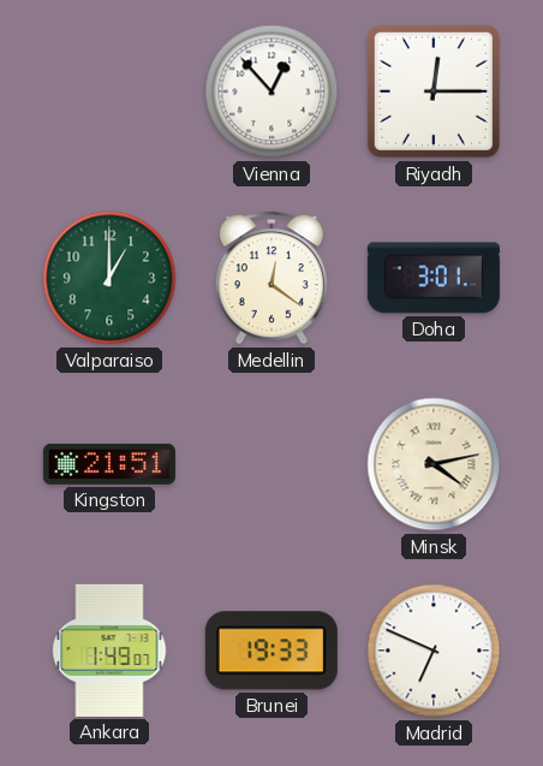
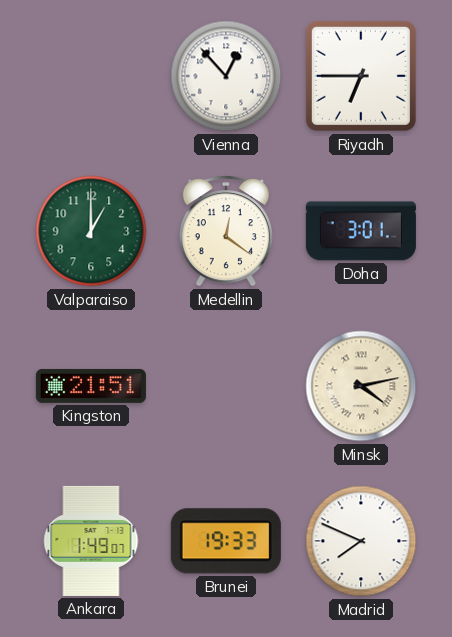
Riyadh: 12:15 -> 6:45 (361, 76)
Madrid: 6:49 -> 7:49 (361, 541)
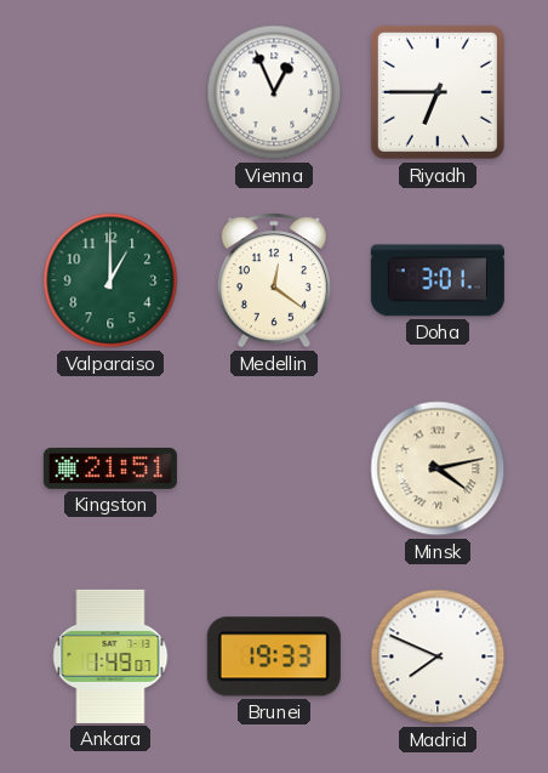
Vienna: 12:53 -> 12:56 (274, 92)
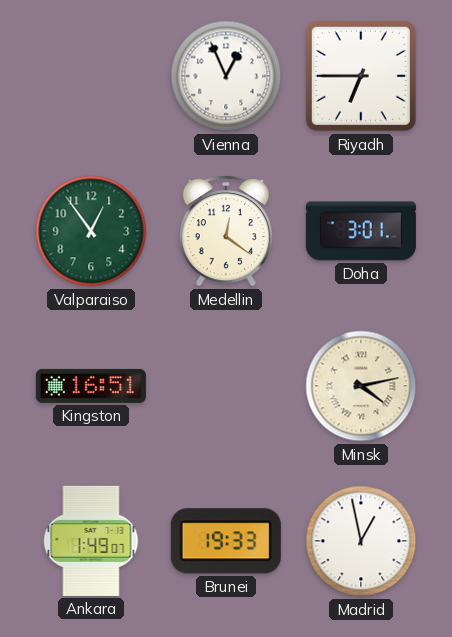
Valparaiso: 1:00 -> 12:54 (91, 231)
Kingston: 21:51 -> 16:51 (91, 386)
Madrid: 7:49 -> 12:58 (361, 541)
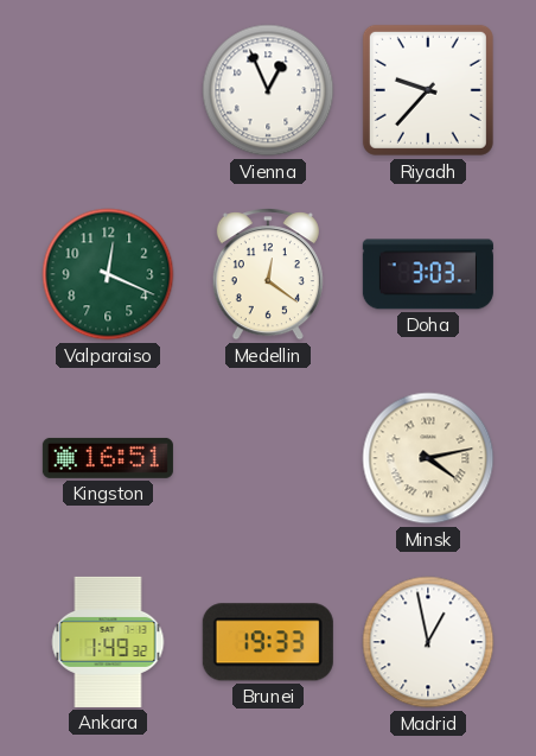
Riyadh: 6:45 -> 9:37 (428, 90)
Valparaiso: 12:54 -> 12:19 (108, 274)
Doha: 3:01 -> 3:03 (428, 274)
Ankara: 1:49:07 -> 1:49:32 (108, 642)
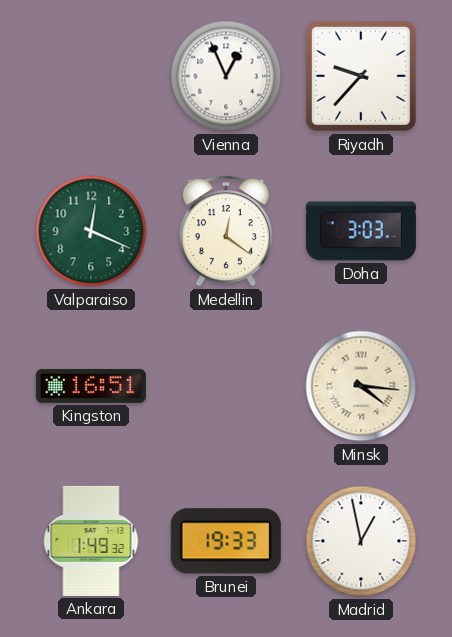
Minsk: 4:13 -> 4:16 (361, 386)
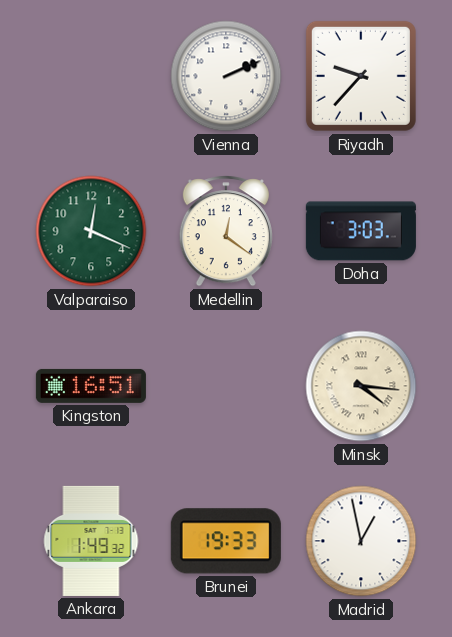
Vienna: 12:56 -> 2:11 (226, 76)
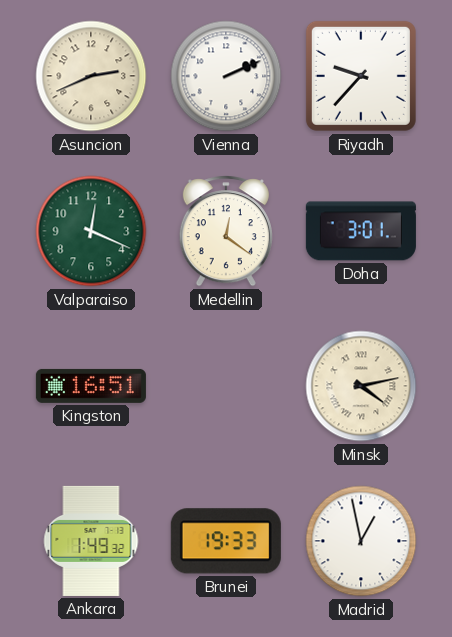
Asuncion: none -> 2:41 (91, 76)
Doha: 3:03 -> 3:01 (361, 231)
Minsk: 4:16 -> 4:13 (361, 386)
